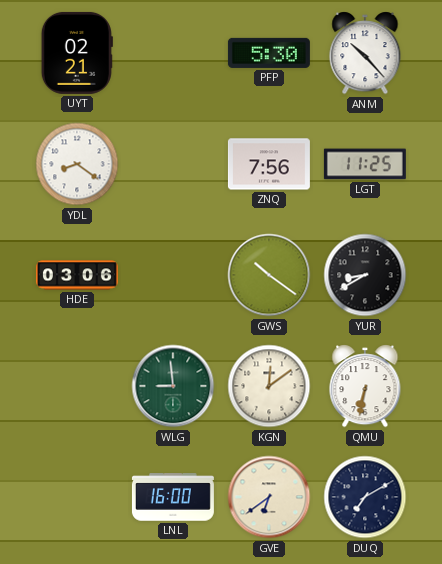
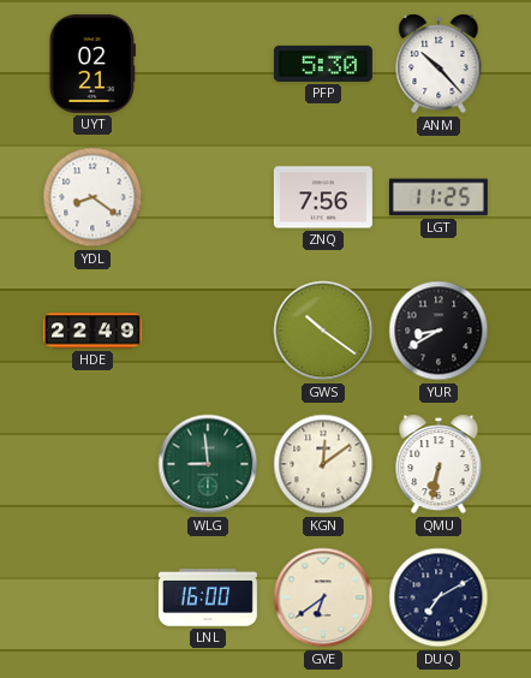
HDE: 03:06 -> 22:49 (93, 331)
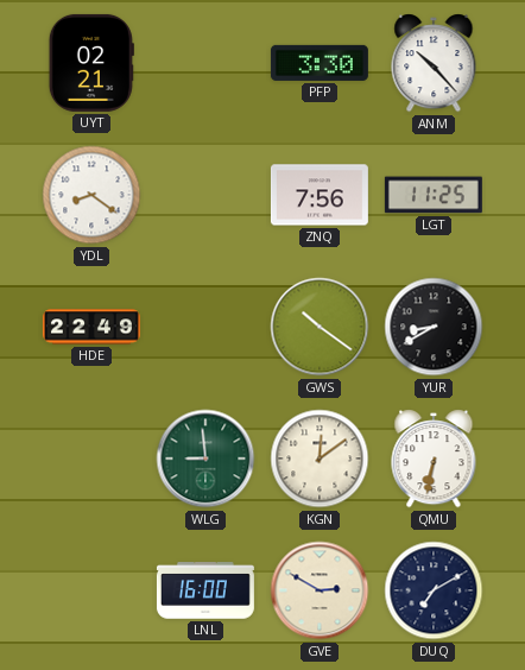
PFP: 5:30 -> 3:30 (320, 63)
GVE: 6:39 -> 2:50 (320, 590)
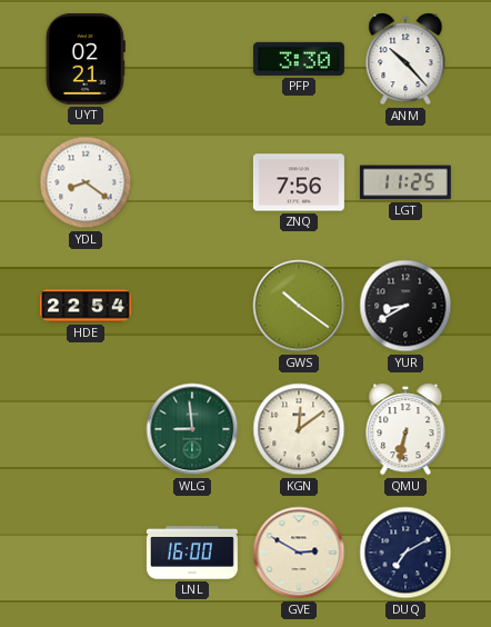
HDE: 22:49 -> 22:54 (86, 306)
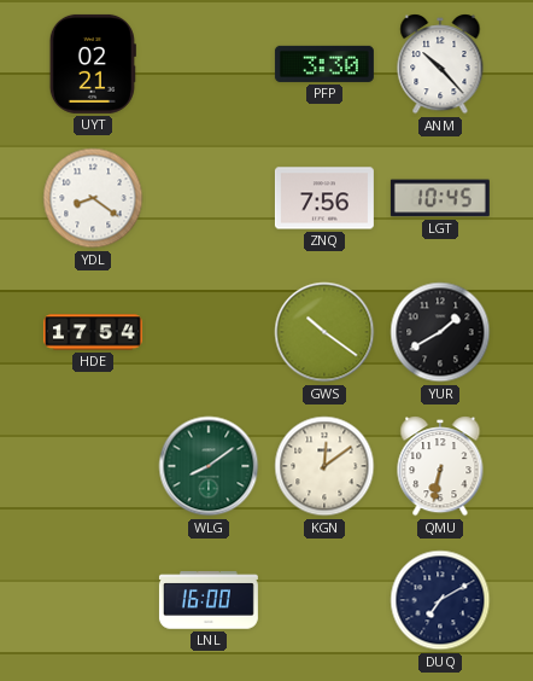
LGT: 11:25 -> 10:45 (440, 198)
HDE: 22:54 -> 17:54 (93, 332)
YUR: 8:40 -> 1:40 (440, 332)
WLG: 8:59 -> 8:09 (209, 466)
GVE: 2:50 -> none (299, 553)
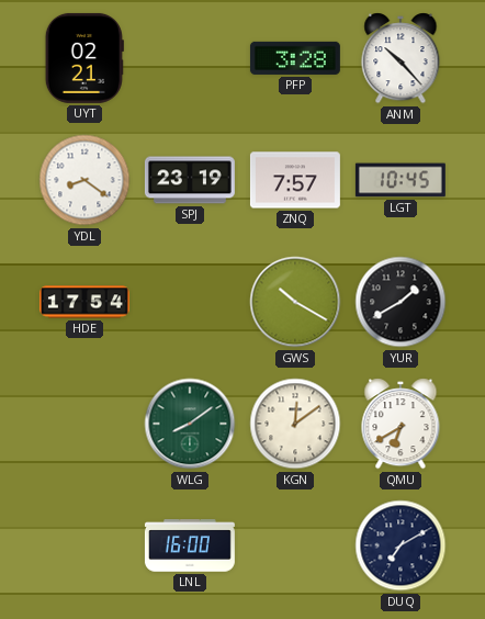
PFP: 3:30 -> 3:28 (295, 58)
SPJ: none -> 23:19 (190, 180)
ZNQ: 7:56 -> 7:57 (295, 180)
GWS: 10:21 -> 10:20 (295, 302)
QMU: 6:32 -> 6:40 (401, 424)
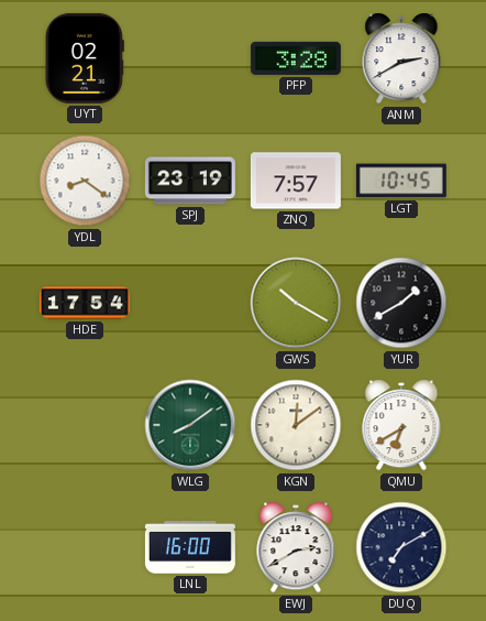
ANM: 10:23 -> 2:40 (401, 58)
EWJ: none -> 2:40 (296, 547)
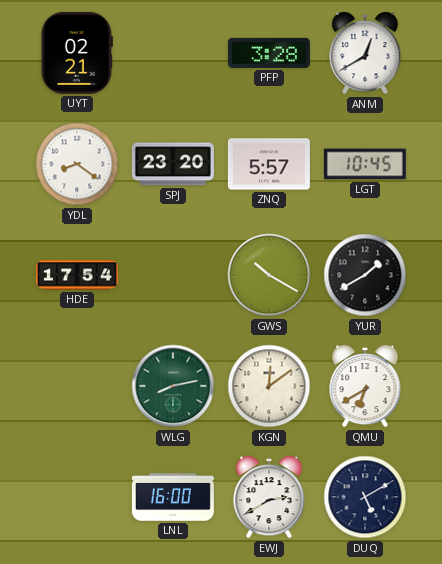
ANM: 2:40 -> 12:40 (365, 53)
SPJ: 23:19 -> 23:20 (173, 164)
ZNQ: 7:57 -> 5:57 (269, 164)
WLG: 8:09 -> 8:13 (173, 386)
DUQ: 7:10 -> 5:10 (365, 497)
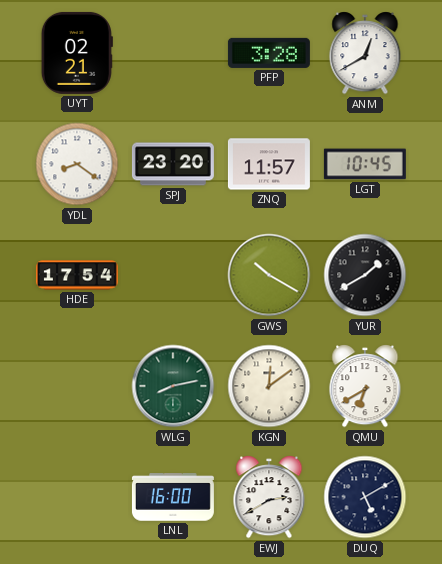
ZNQ: 5:57 -> 11:57 (269, 164)
